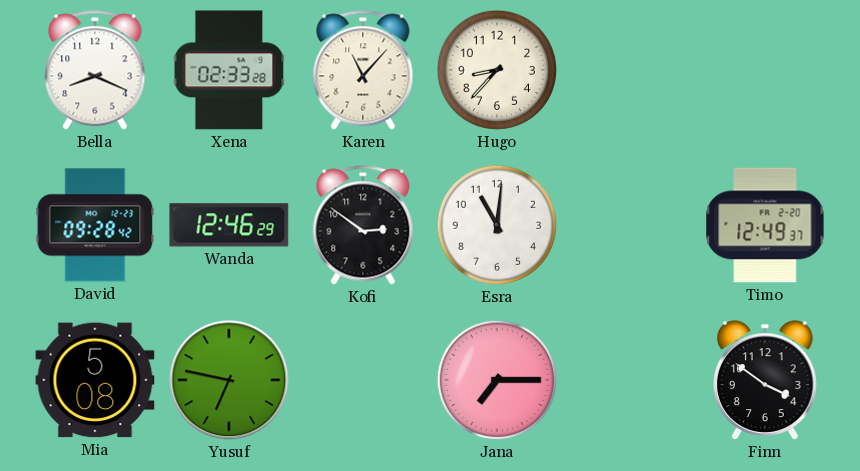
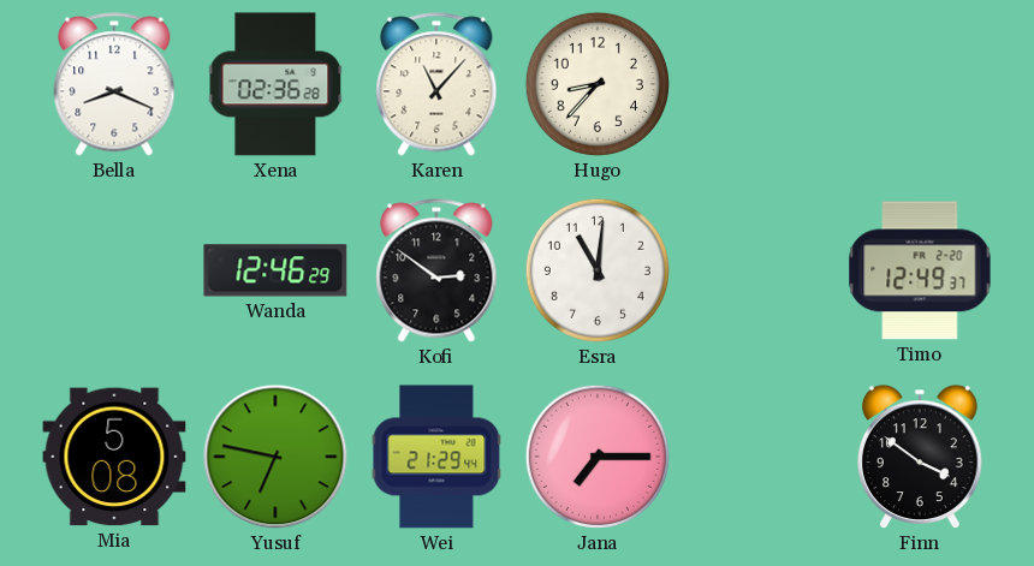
Xena: 02:33 -> 02:36 (275, 84)
David: 09:28 -> none (95, 225)
Wei: none -> 21:29 (436, 457)
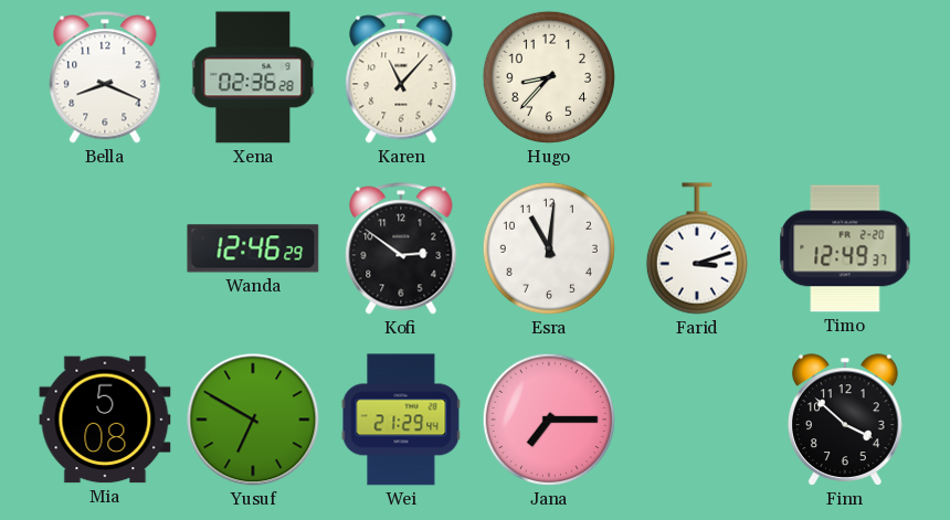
Farid: none -> 3:12 (697, 248)
Yusuf: 6:47 -> 6:50 (253, 420)
Finn: 3:51 -> 3:52 (846, 420)
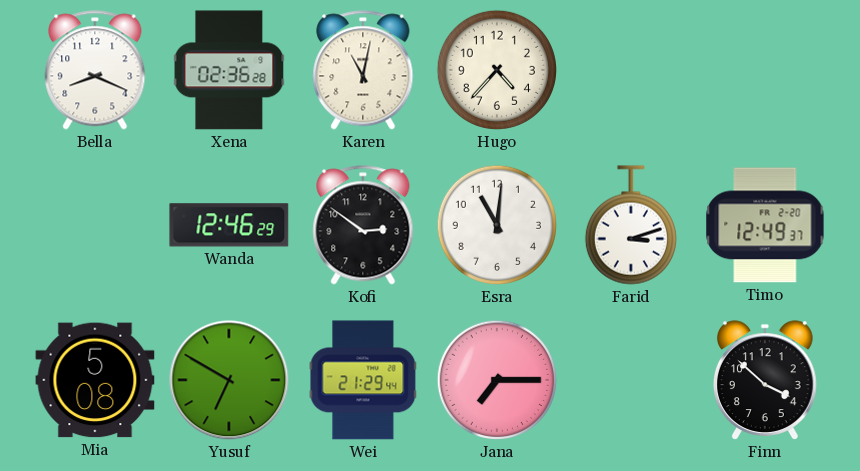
Karen: 11:07 -> 11:02 (363, 70)
Hugo: 8:37 -> 4:37 (497, 70)
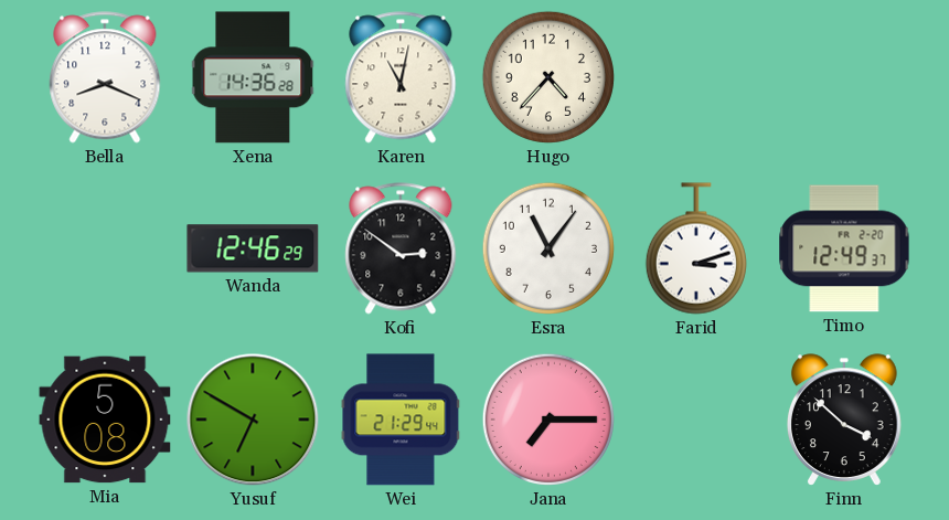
Xena: 02:36 -> 14:36 (253, 77)
Esra: 11:01 -> 11:06 (548, 248)
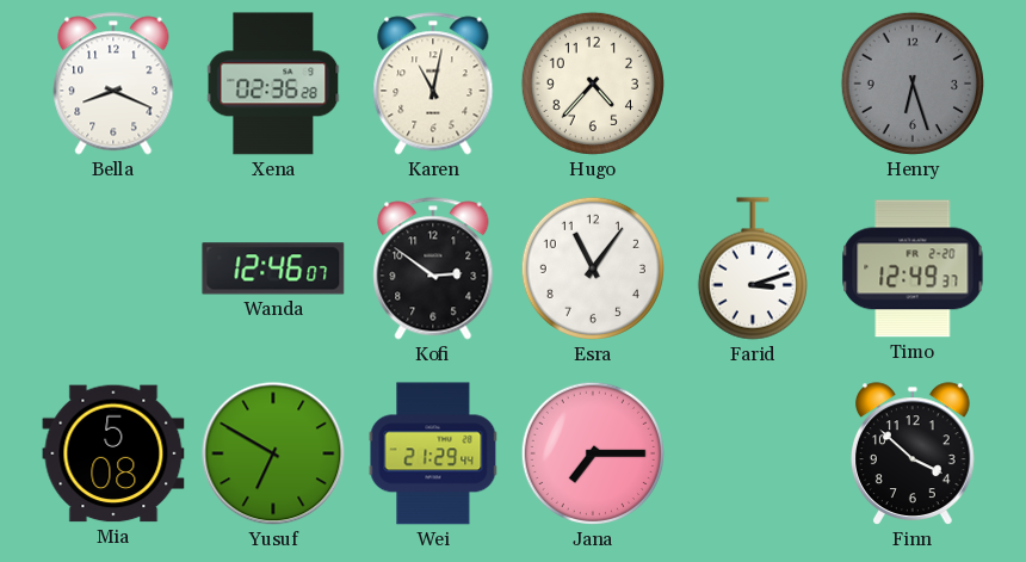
Xena: 14:36 -> 02:36 (273, 84)
Henry: none -> 6:27 (913, 84)
Wanda: 12:46:29 -> 12:46:07 (273, 268)
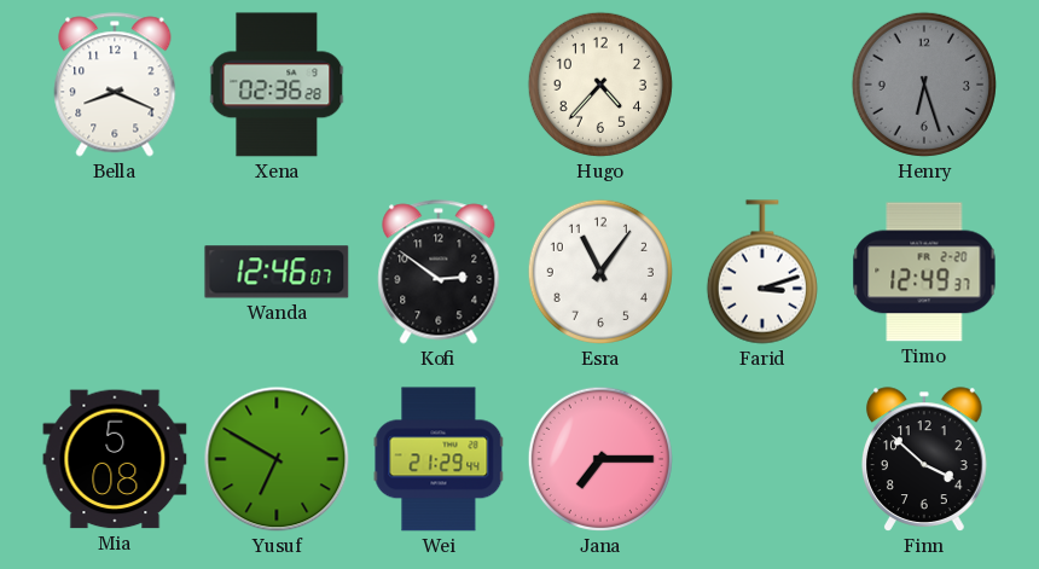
Karen: 11:02 -> none (433, 84)
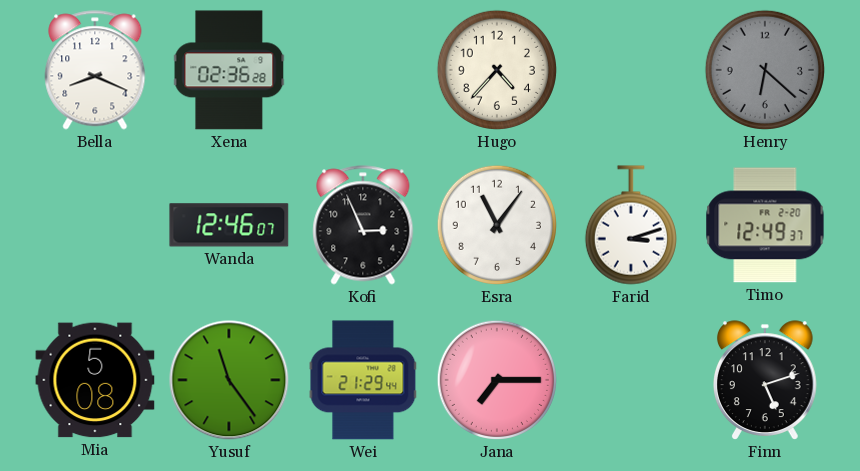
Henry: 6:27 -> 6:22 (765, 70)
Kofi: 2:51 -> 2:56 (363, 225)
Yusuf: 6:50 -> 11:24 (229, 380)
Finn: 3:52 -> 5:12 (766, 380)
